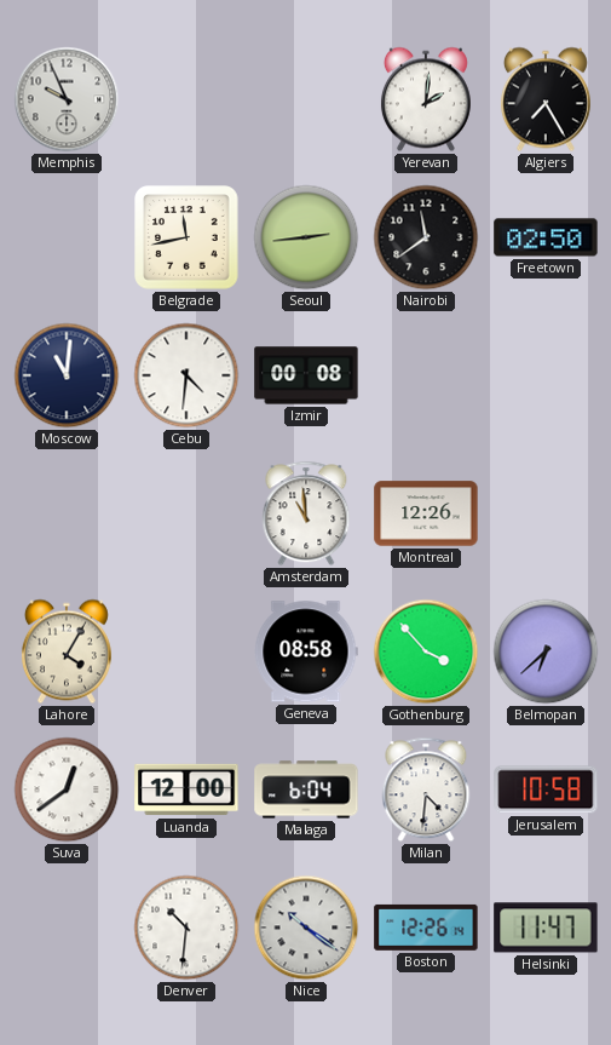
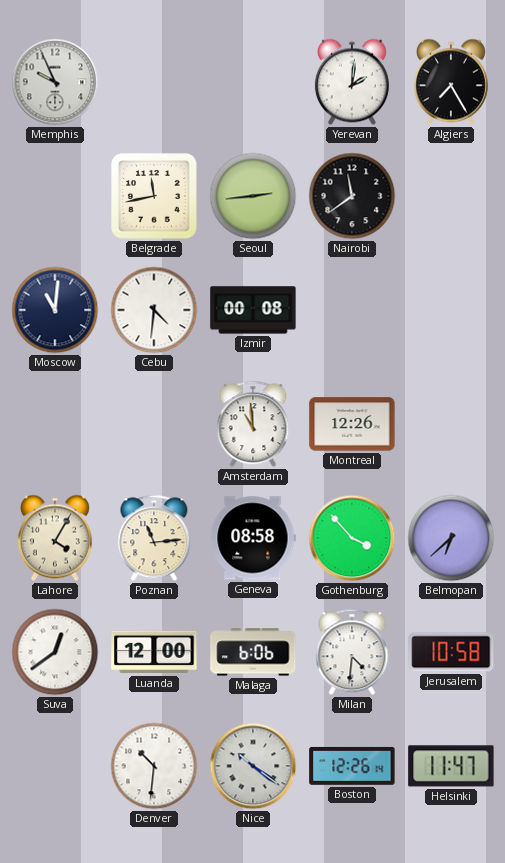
Freetown: 02:50 -> none (546, 237)
Poznan: none -> 11:14 (154, 538)
Malaga: 6:04 -> 6:06 (253, 652)
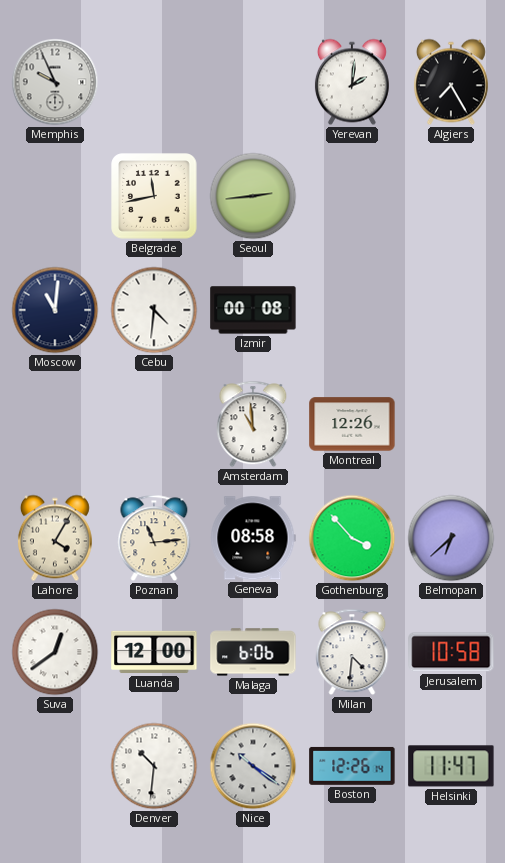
Nairobi: 11:39 -> none (352, 196)
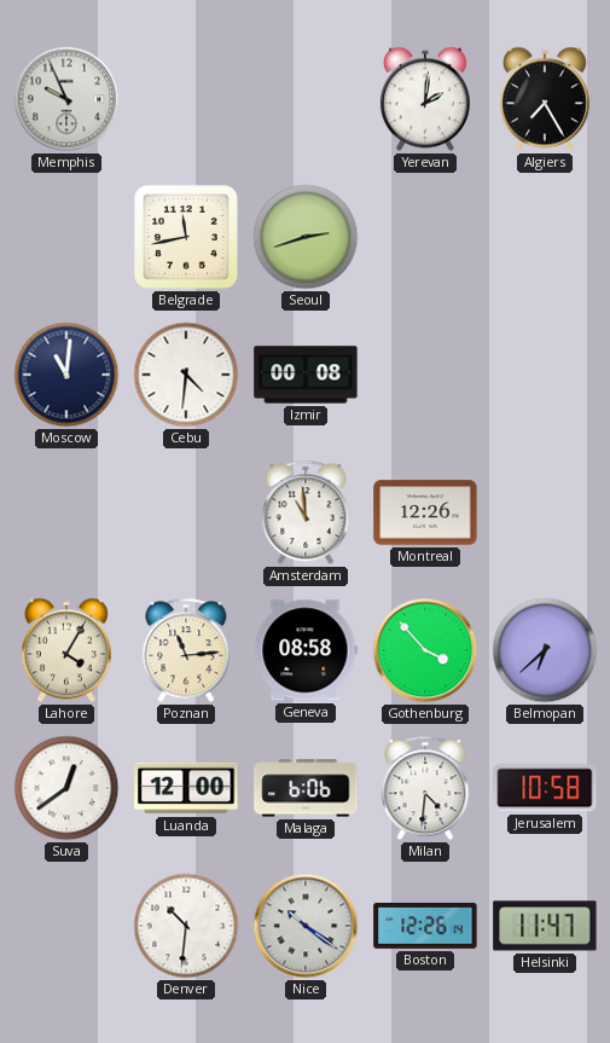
Seoul: 2:44 -> 2:42 (306, 237)
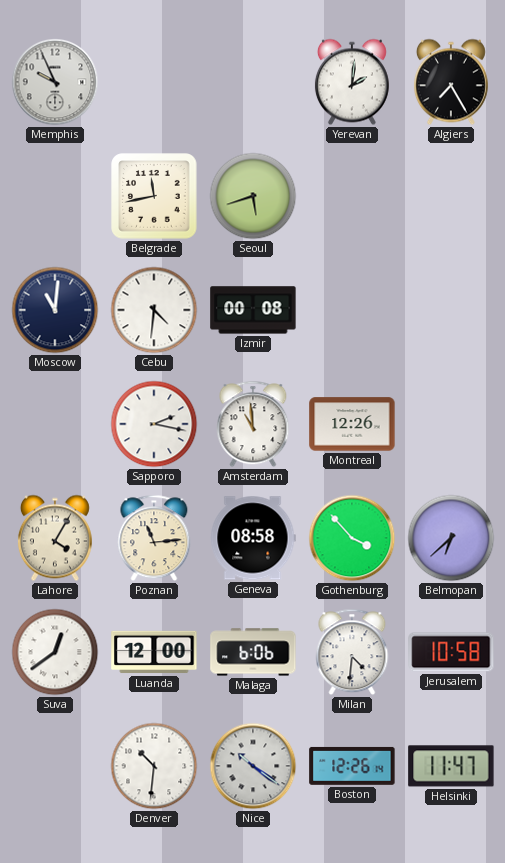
Seoul: 2:42 -> 5:42 (253, 196)
Sapporo: none -> 2:17 (154, 424)
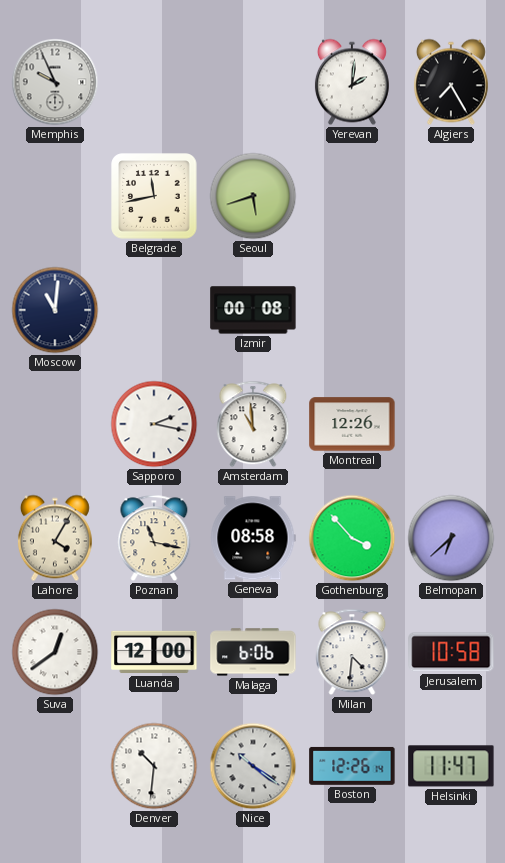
Cebu: 4:31 -> none (154, 310)
Poznan: 11:14 -> 11:17 (154, 538)
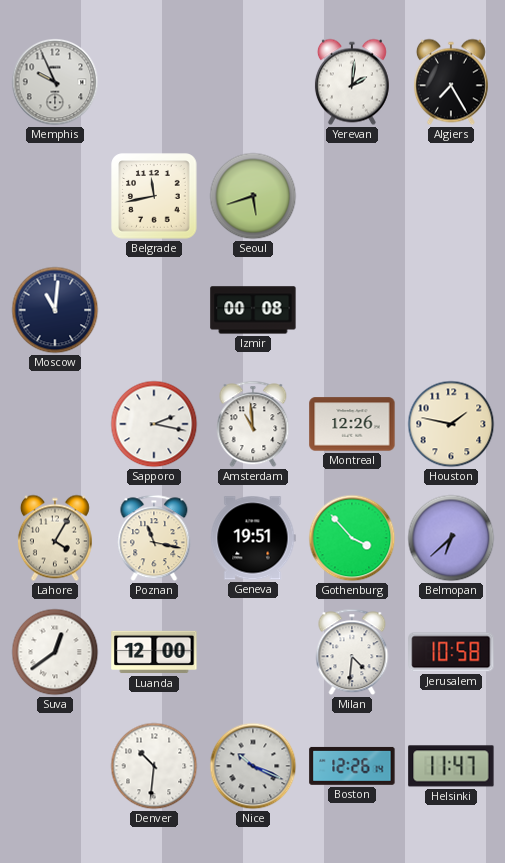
Houston: none -> 1:47 (451, 424)
Geneva: 08:58 -> 19:51 (253, 538)
Malaga: 6:06 -> none (253, 652)
Nice: 10:21 -> 10:19 (253, 766)
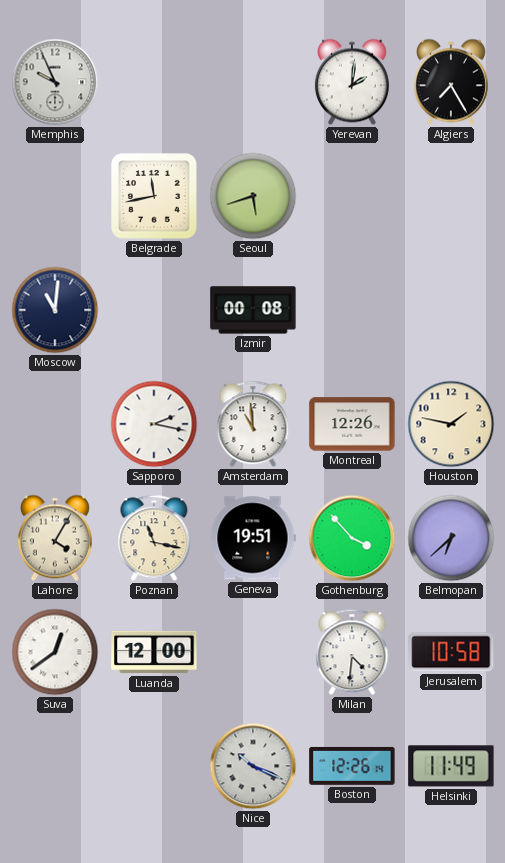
Denver: 10:31 -> none (154, 766)
Helsinki: 11:47 -> 11:49 (451, 766)
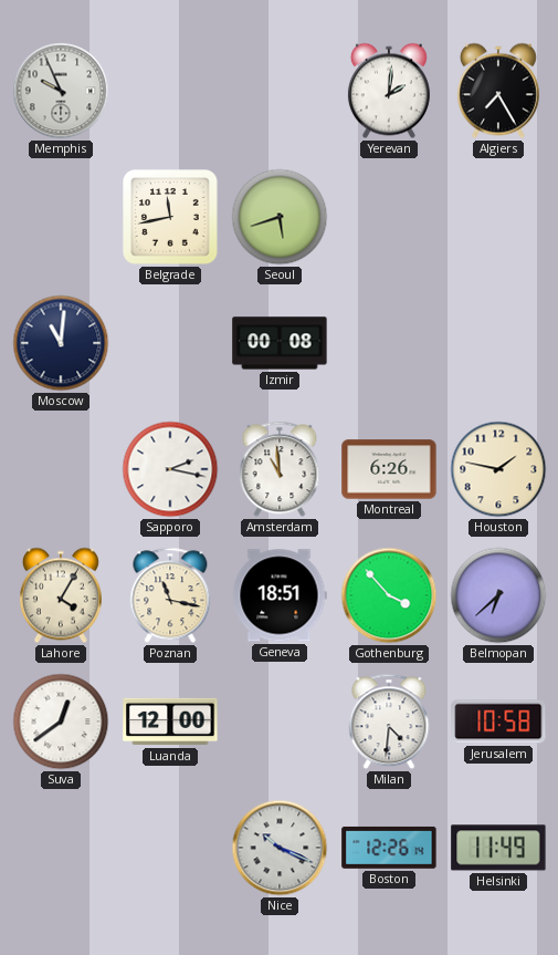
Montreal: 12:26 -> 6:26 (389, 469)
Geneva: 19:51 -> 18:51 (280, 595)
